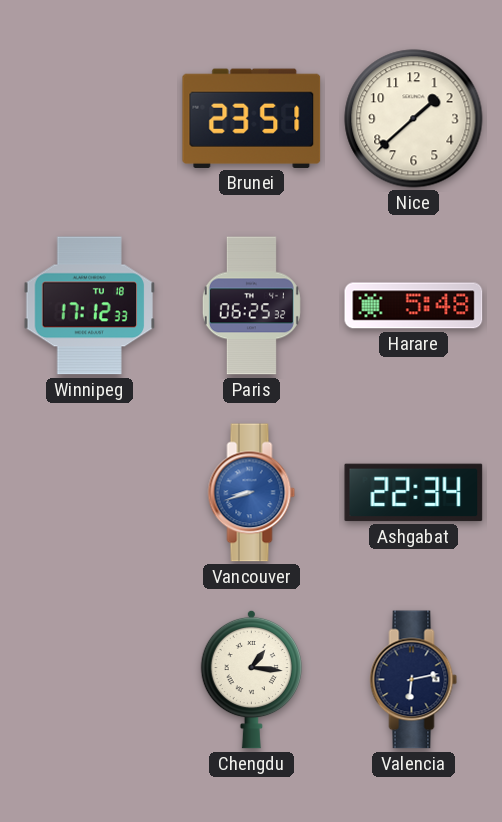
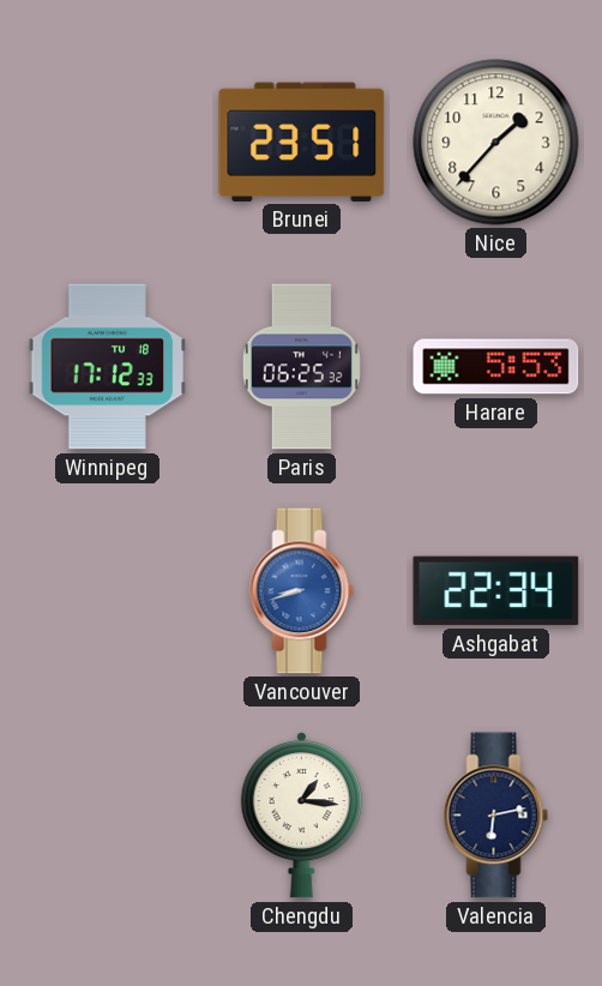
Nice: 1:38 -> 1:37 (496, 143)
Harare: 5:48 -> 5:53 (496, 367)
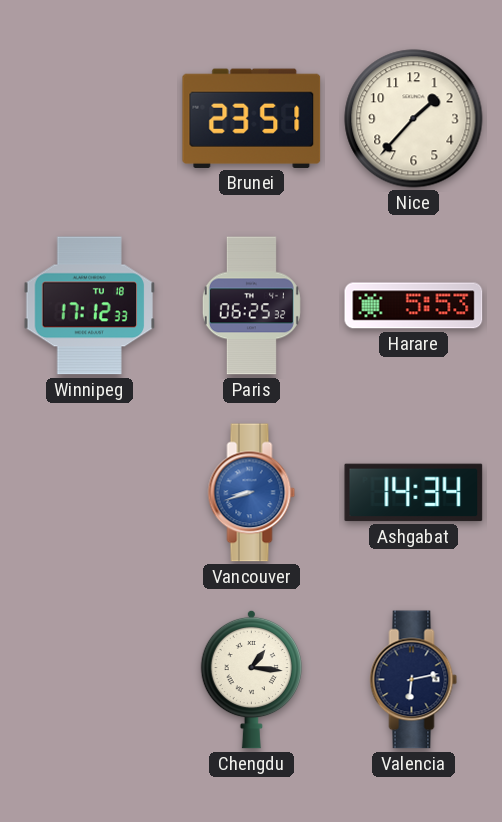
Ashgabat: 22:34 -> 14:34 (414, 493)
